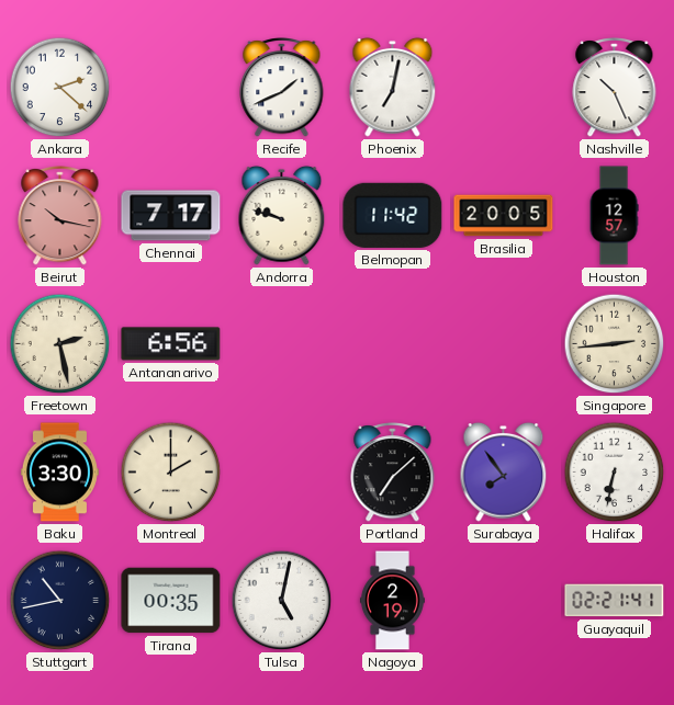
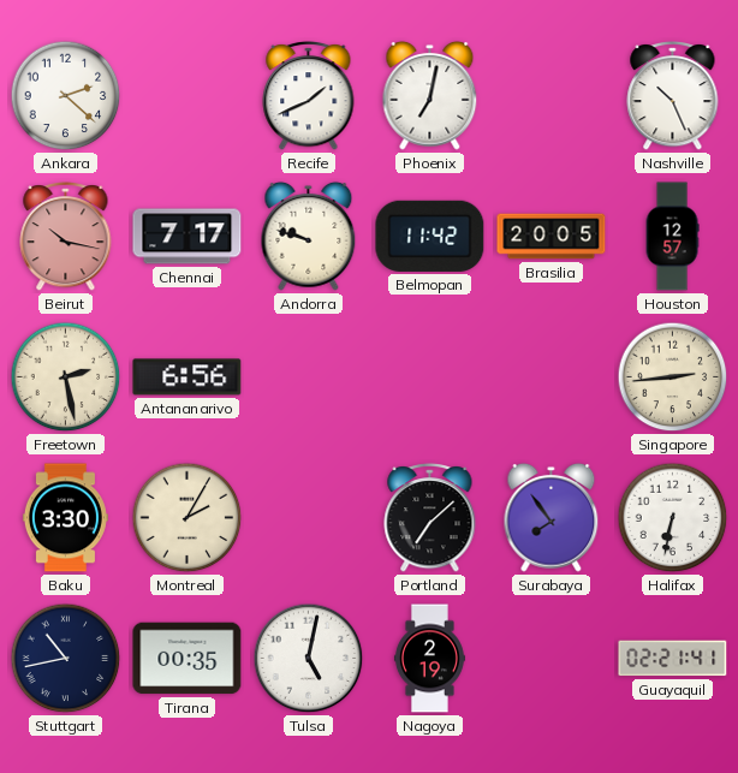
Montreal: 2:00 -> 2:05 (188, 518)
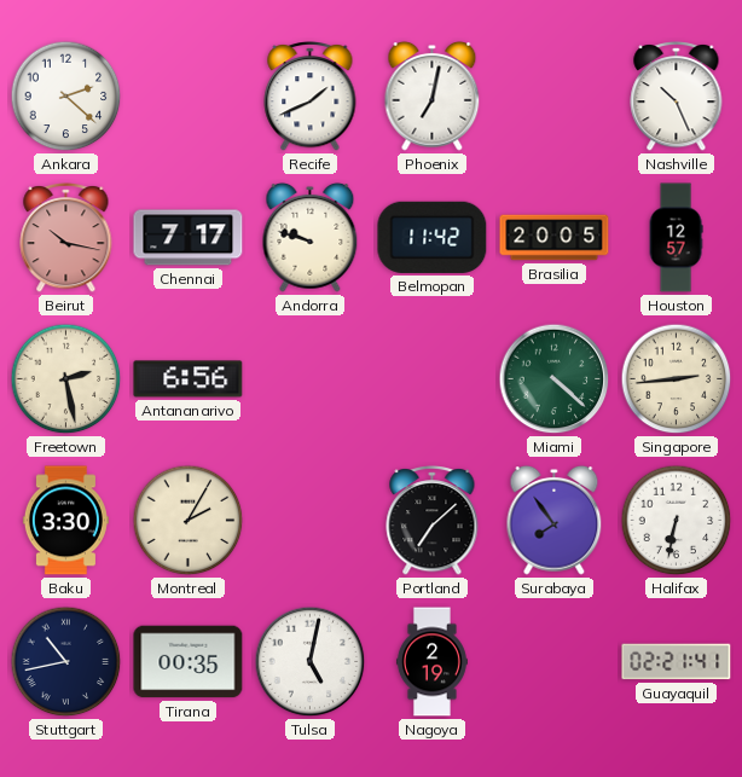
Miami: none -> 4:22 (555, 379)
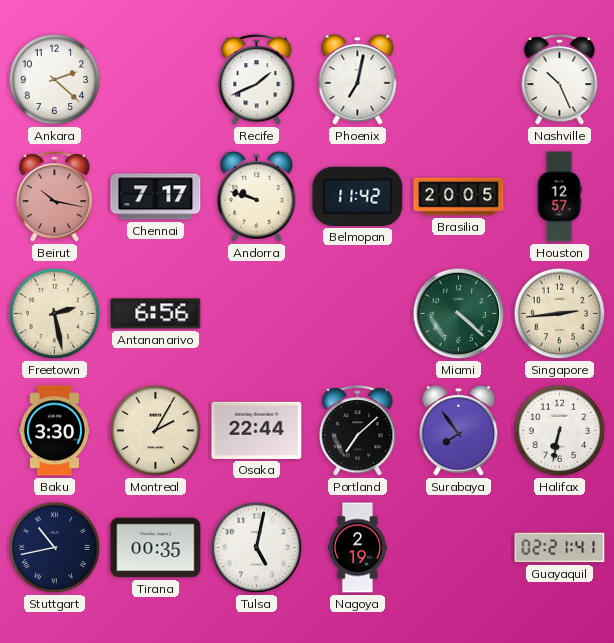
Osaka: none -> 22:44 (257, 430)
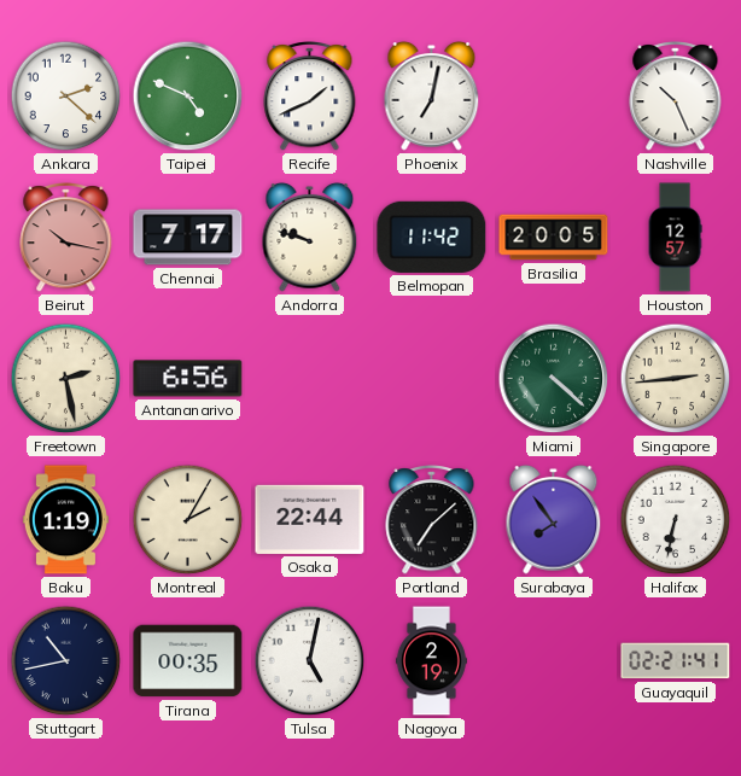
Taipei: none -> 4:49 (188, 97)
Baku: 3:30 -> 1:19 (65, 520)
